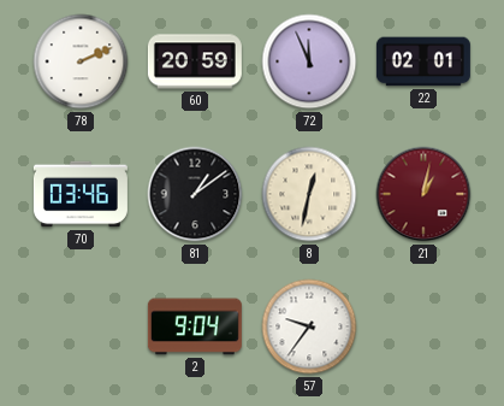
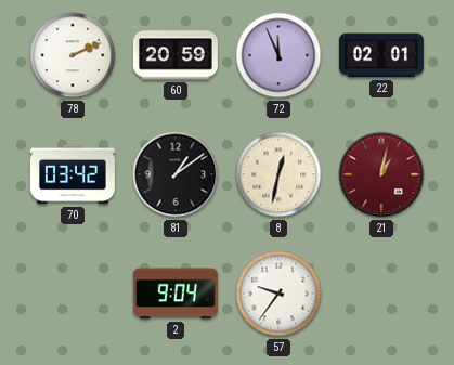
70: 03:46 -> 03:42 (73, 174)
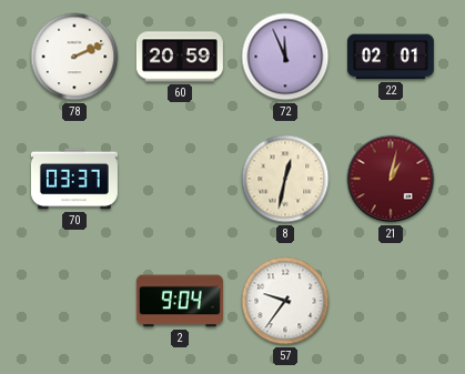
70: 03:42 -> 03:37 (74, 179)
81: 1:09 -> none (176, 174)
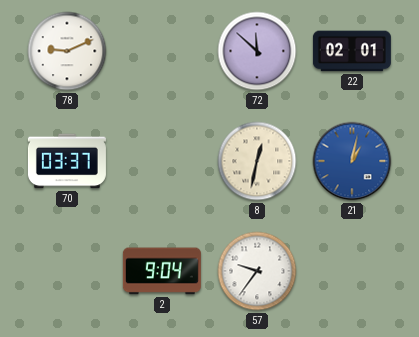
78: 2:11 -> 9:11 (67, 51)
60: 20:59 -> none (180, 57)
72: 11:56 -> 11:52 (257, 51)
21 dial: burgundy -> blue (352, 161)
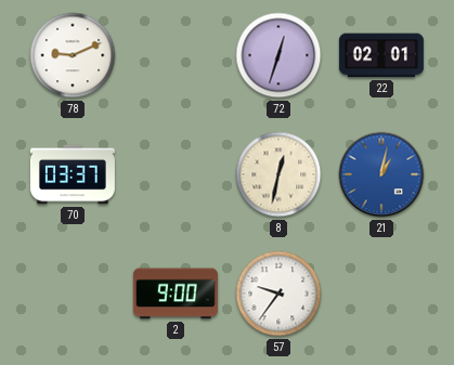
72: 11:52 -> 12:33 (278, 55)
2: 9:04 -> 9:00 (176, 294)
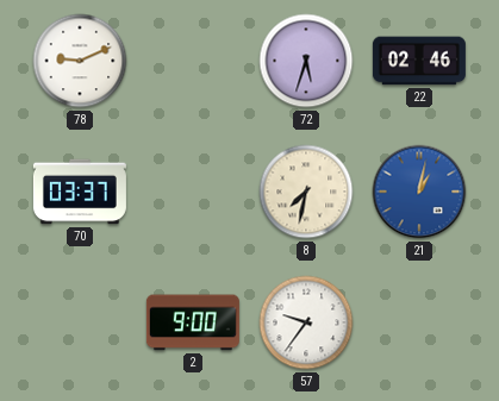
72: 12:33 -> 5:33 (306, 61)
22: 02:01 -> 02:46 (419, 61)
8: 12:32 -> 7:32 (306, 192)
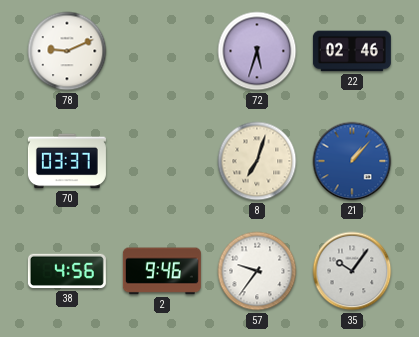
8: 7:32 -> 7:03 (257, 161)
21: 1:02 -> 1:07 (352, 161)
38: none -> 4:56 (67, 271)
2: 9:00 -> 9:46 (162, 271)
35: none -> 10:06 (352, 271)
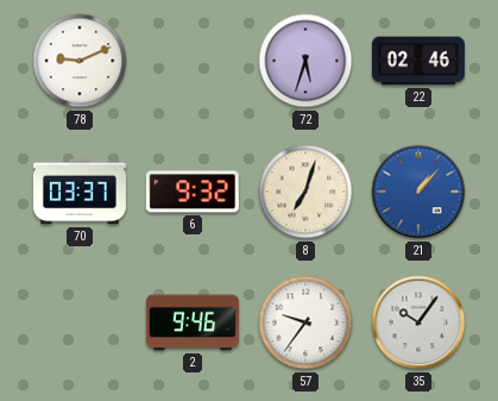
6: none -> 9:32 (193, 192)
38: 4:56 -> none (67, 271)
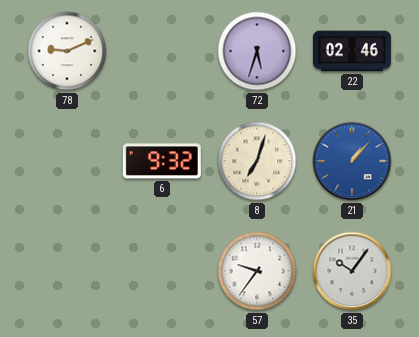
70: 03:37 -> none (80, 192)
2: 9:46 -> none (193, 322)
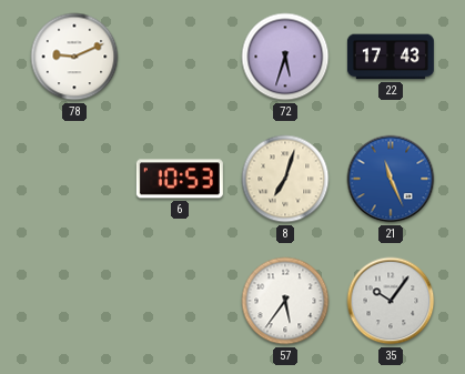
22: 02:46 -> 17:43 (391, 57)
6: 9:32 -> 10:53 (180, 179)
21: 1:07 -> 11:26 (391, 179)
57: 9:36 -> 5:36 (285, 301)
